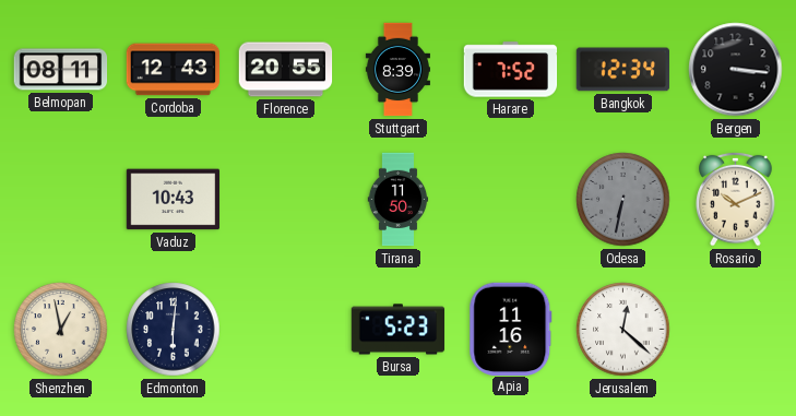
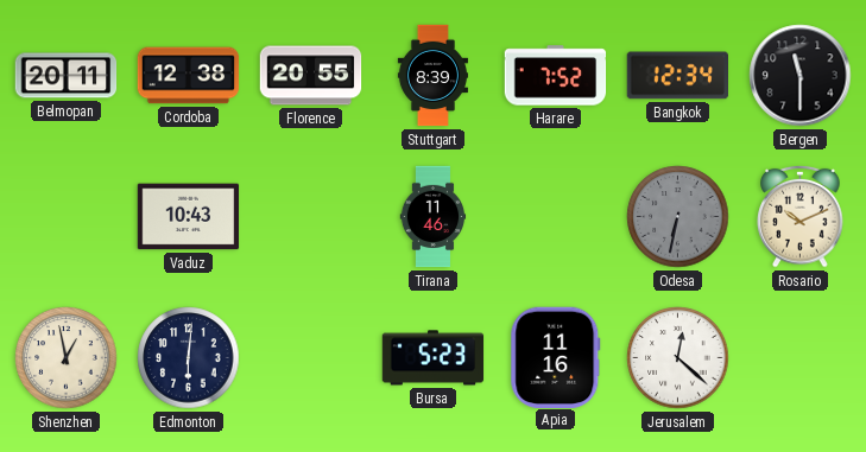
Belmopan: 08:11 -> 20:11 (67, 76)
Cordoba: 12:43 -> 12:38 (189, 76)
Bergen: 3:16 -> 11:30 (801, 76)
Tirana: 11:50 -> 11:46 (434, 217)
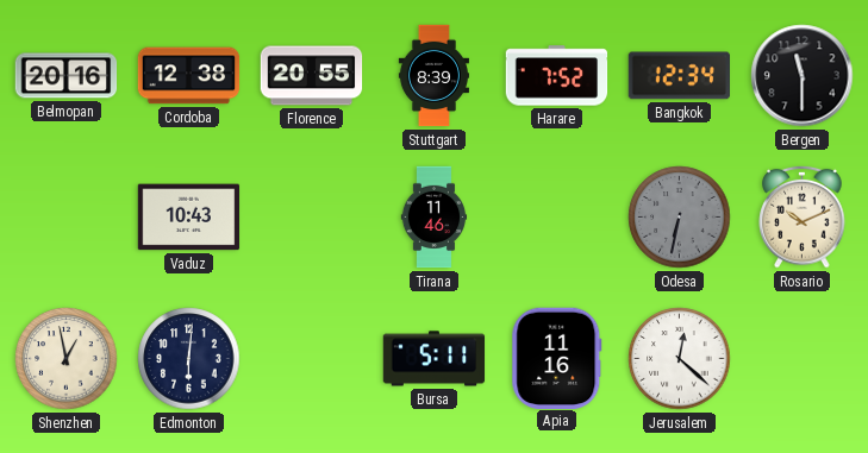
Belmopan: 20:11 -> 20:16 (67, 76)
Bursa: 5:23 -> 5:11 (435, 359)
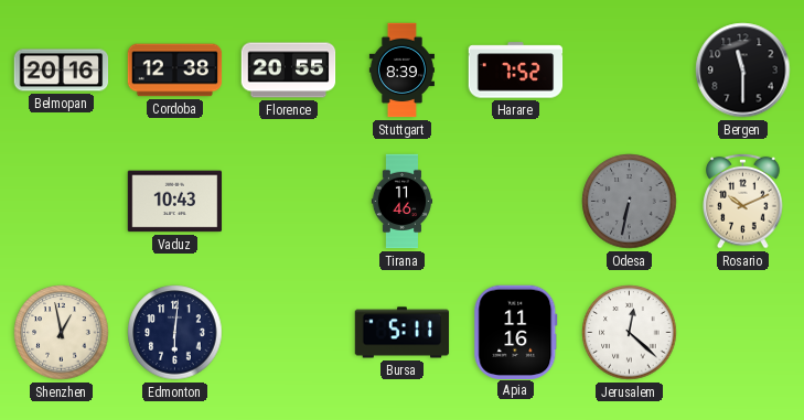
Bangkok: 12:34 -> none (679, 76)
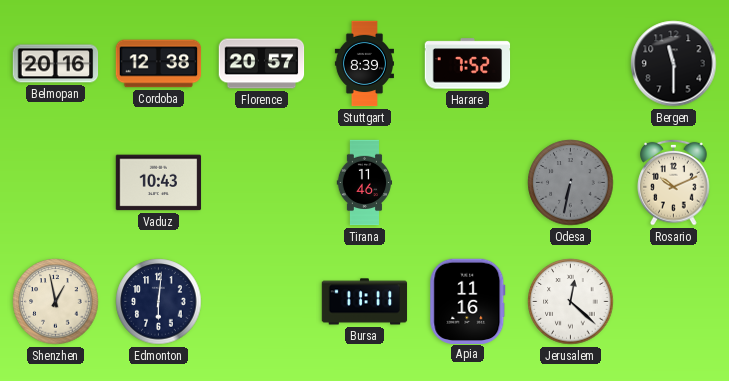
Florence: 20:55 -> 20:57 (262, 64)
Bursa: 5:11 -> 11:11 (365, 302)
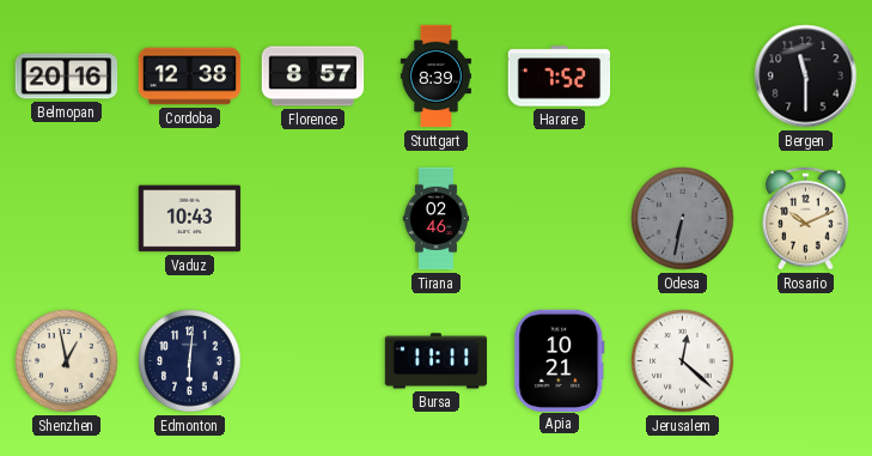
Florence: 20:57 -> 8:57 (313, 77)
Tirana: 11:46 -> 02:46 (437, 219)
Apia: 11:16 -> 10:21 (560, 360)
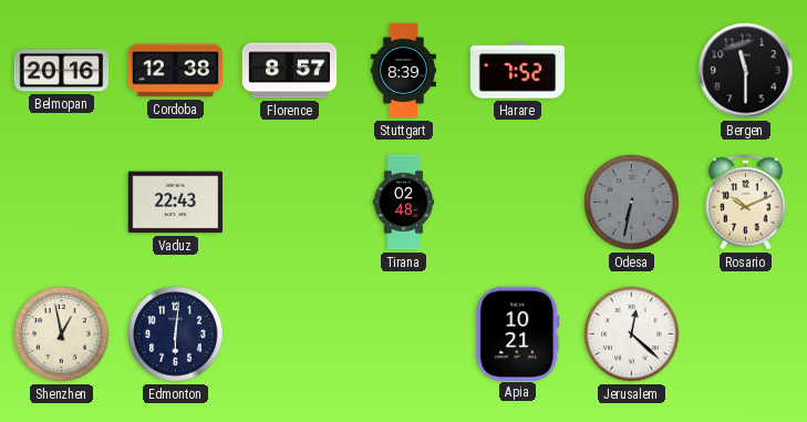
Vaduz: 10:43 -> 22:43 (176, 203)
Tirana: 02:46 -> 02:48 (404, 203)
Bursa: 11:11 -> none (437, 361)
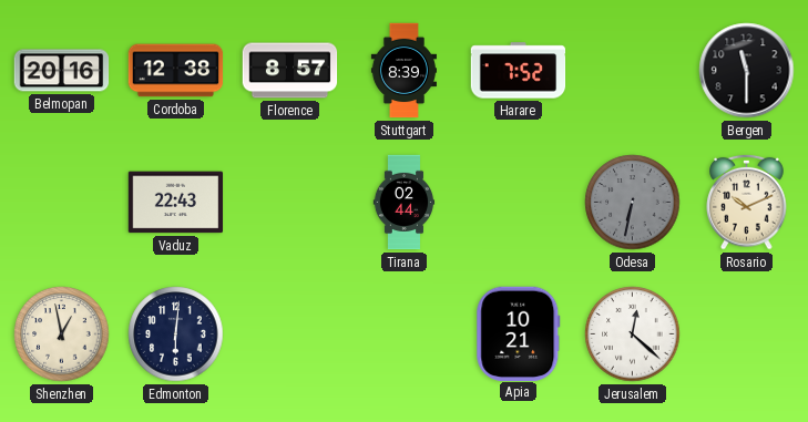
Tirana: 02:48 -> 02:44 (405, 203)
